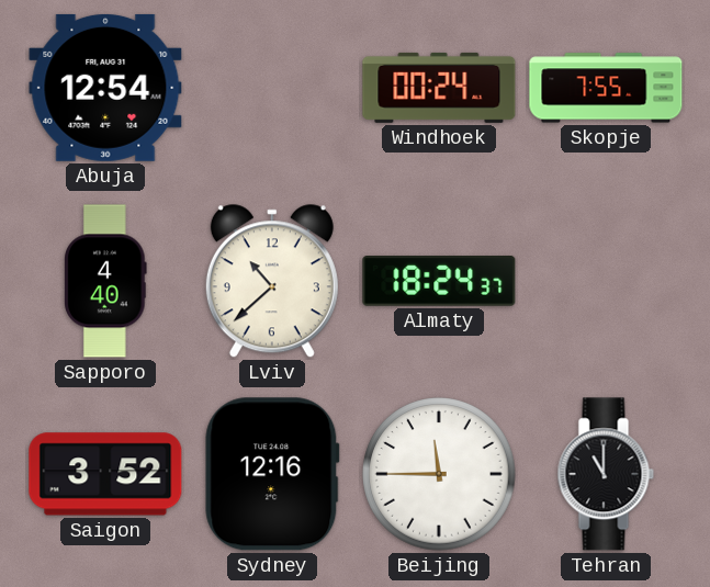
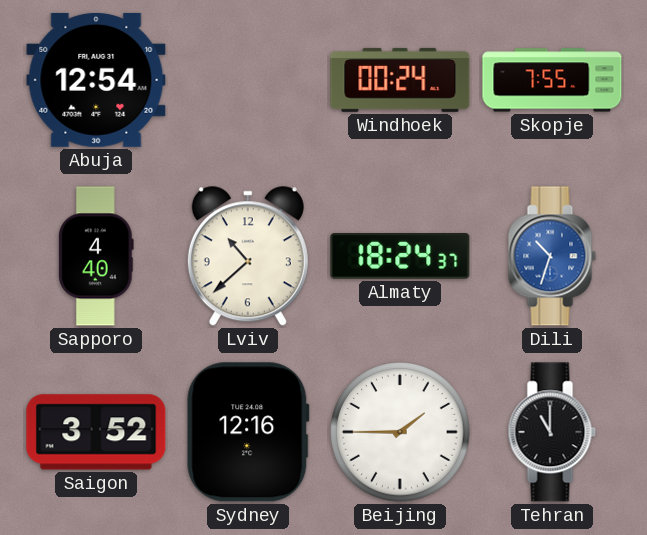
Dili: none -> 10:33 (552, 256)
Beijing: 11:45 -> 1:45 (400, 432)
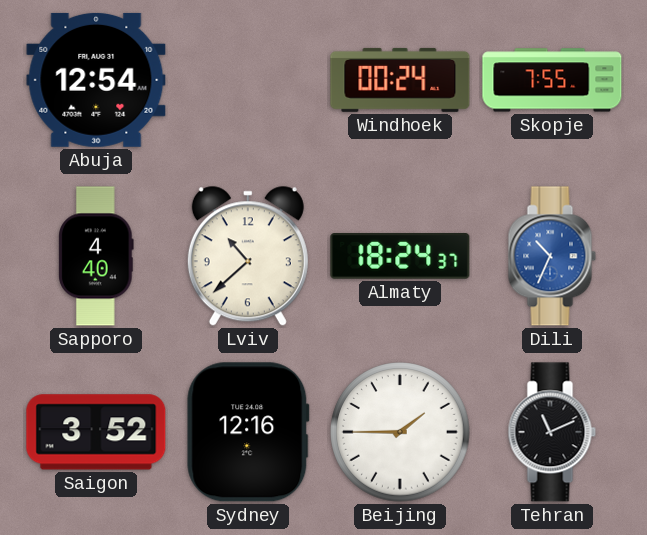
Dili: 10:33 -> 10:34 (552, 256)
Tehran: 11:00 -> 11:11 (552, 432)
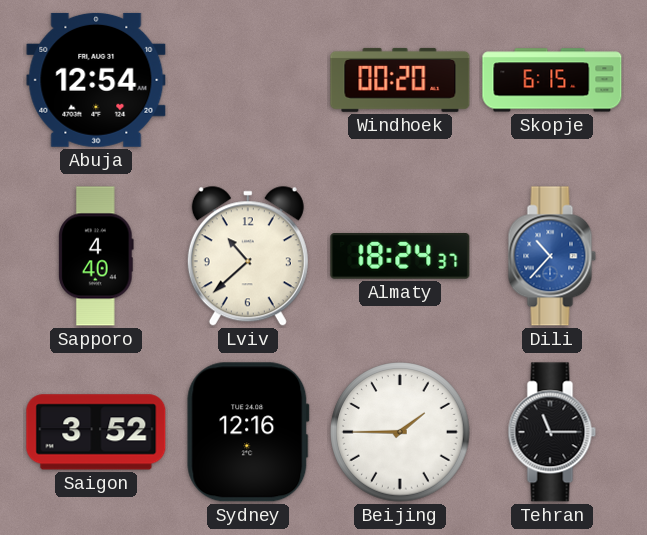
Windhoek: 00:24 -> 00:20 (400, 80)
Skopje: 7:55 -> 6:15 (552, 80)
Dili: 10:34 -> 10:37 (552, 256)
Tehran: 11:11 -> 11:15 (552, 432)
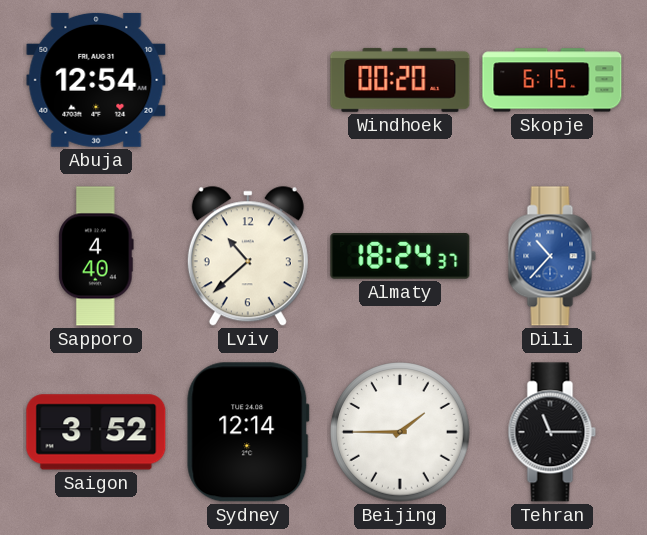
Sydney: 12:16 -> 12:14 (248, 432)
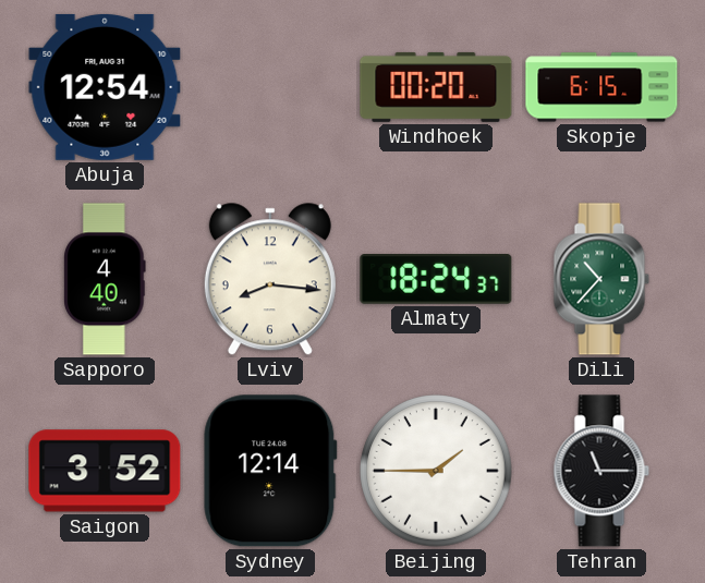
Lviv: 10:38 -> 8:16 (270, 280)
Dili dial: blue -> green (601, 279)
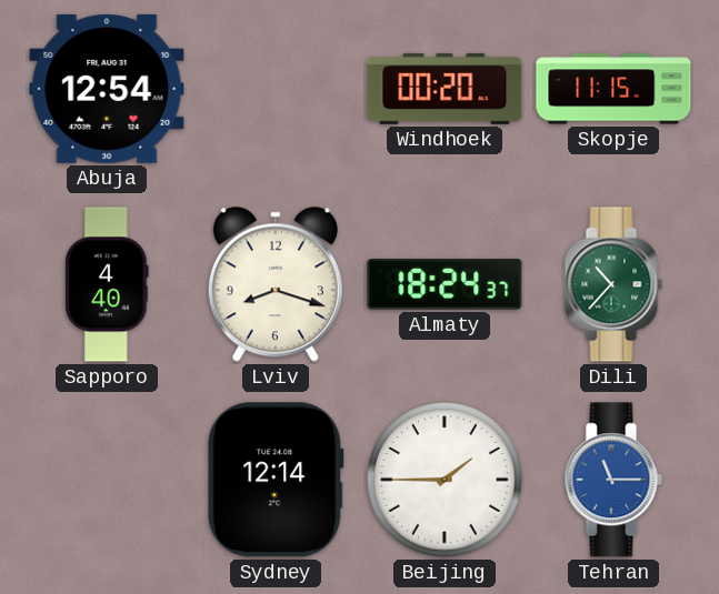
Skopje: 6:15 -> 11:15 (613, 89)
Lviv: 8:16 -> 8:18 (276, 285)
Saigon: 3:52 -> none (105, 471)
Tehran dial: black -> blue (613, 480)
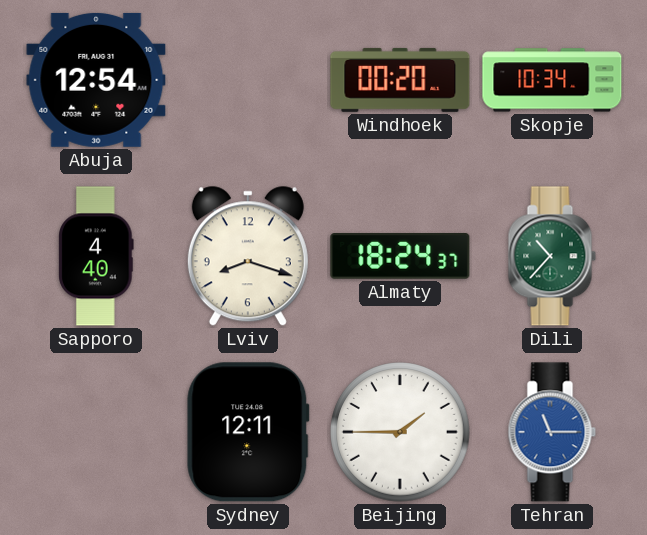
Skopje: 11:15 -> 10:34 (552, 80)
Sydney: 12:14 -> 12:11 (248, 432)
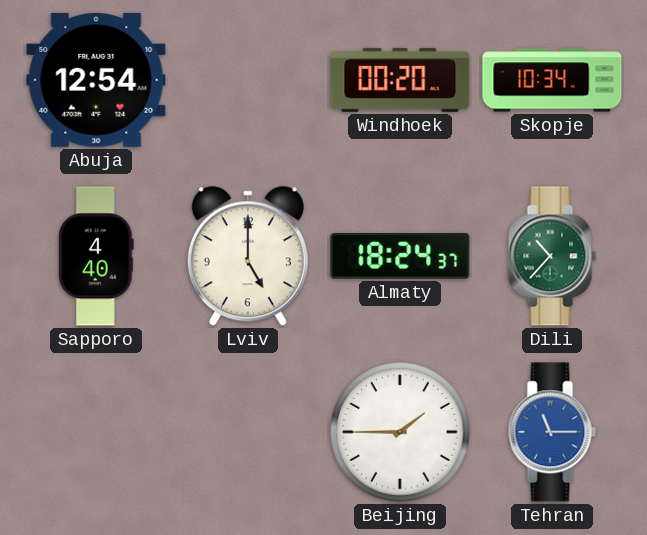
Lviv: 8:18 -> 5:00 (248, 257)
Sydney: 12:11 -> none (248, 432)
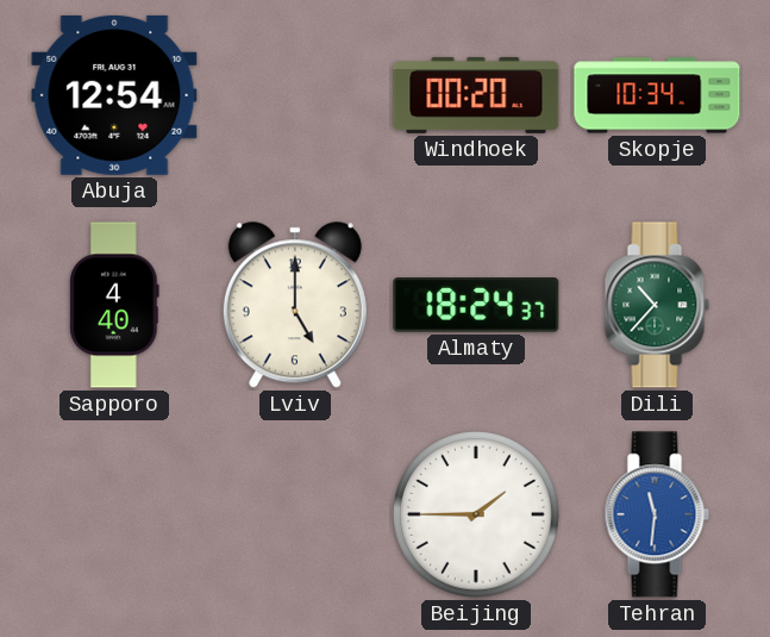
Tehran: 11:15 -> 11:31 (657, 514)
